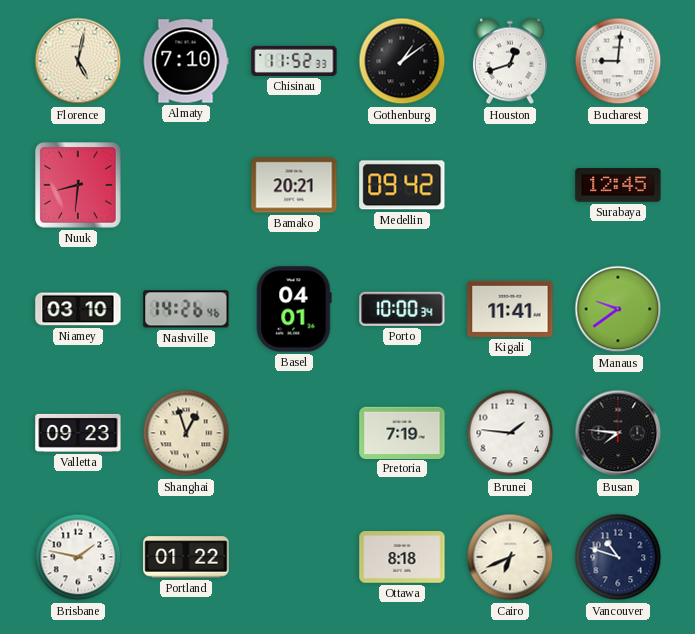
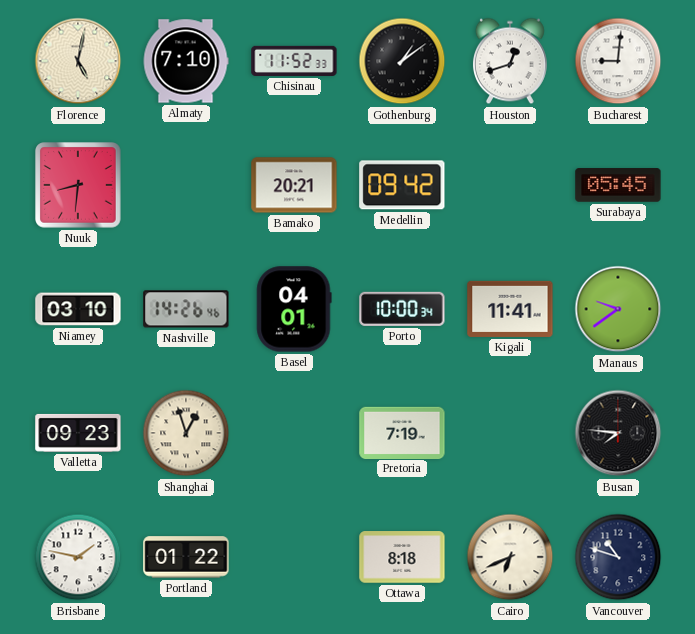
Surabaya: 12:45 -> 05:45 (618, 185)
Brunei: 1:46 -> none (510, 433)
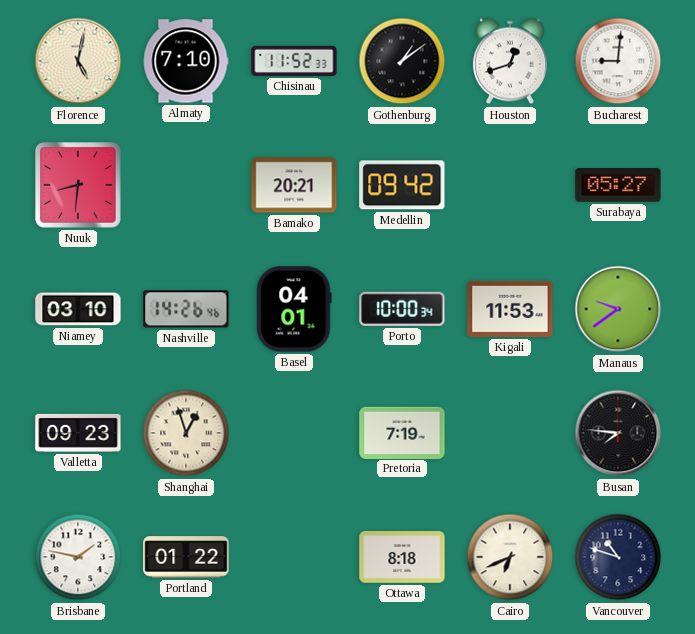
Surabaya: 05:45 -> 05:27 (618, 185)
Kigali: 11:41 -> 11:53 (510, 309)
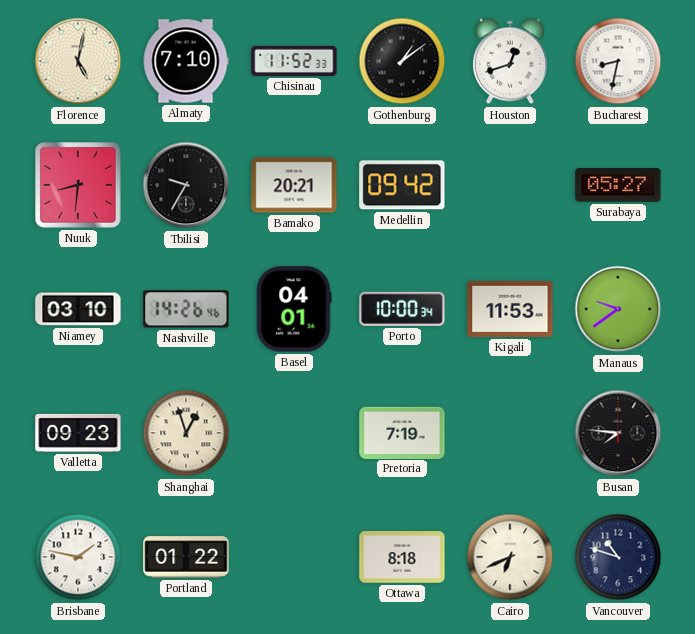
Bucharest: 9:01 -> 8:32 (618, 61)
Tbilisi: none -> 9:35 (186, 185)
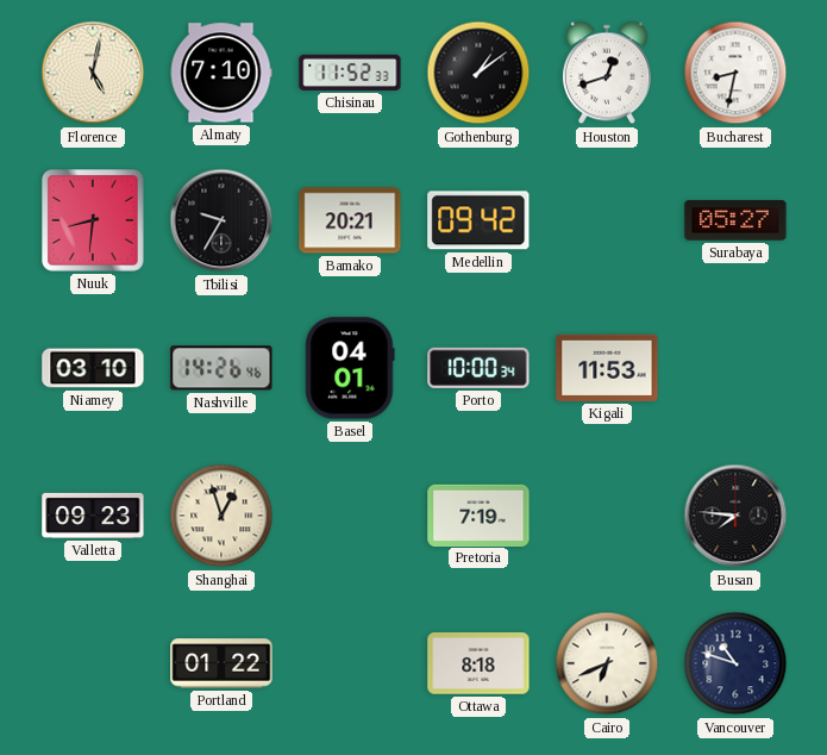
Manaus: 9:39 -> none (618, 309)
Brisbane: 1:47 -> none (78, 557)
